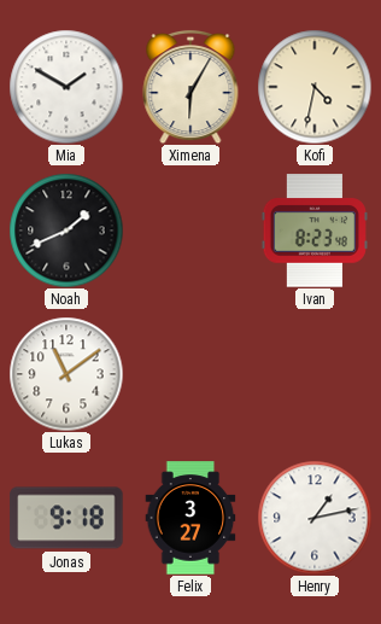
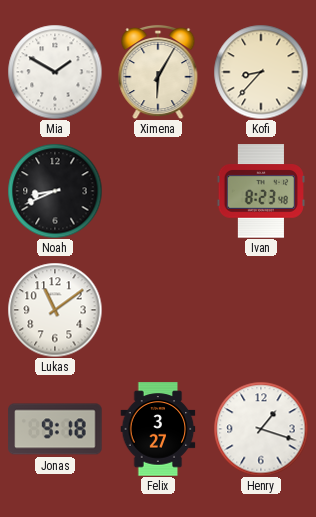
Kofi: 4:32 -> 8:37 (261, 72)
Noah: 1:41 -> 8:41 (55, 191)
Henry: 1:13 -> 1:18 (261, 429)
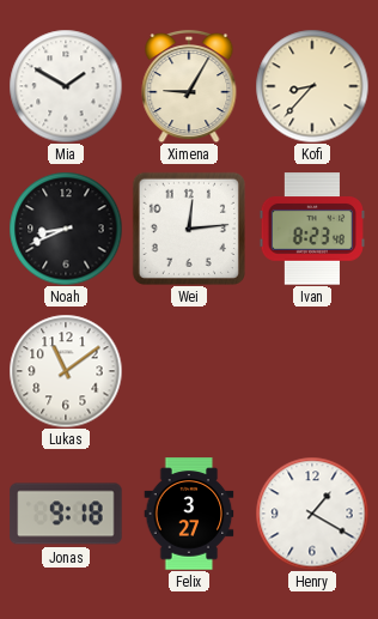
Ximena: 6:05 -> 9:05 (189, 86)
Wei: none -> 12:14 (189, 229)
Henry: 1:18 -> 1:20 (312, 514)
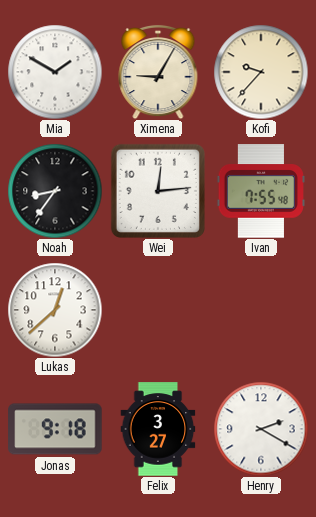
Kofi: 8:37 -> 9:37 (261, 72)
Noah: 8:41 -> 8:36 (55, 191)
Ivan: 8:23 -> 7:55 (261, 191)
Lukas: 11:09 -> 12:38 (55, 310)
Henry: 1:20 -> 2:20 (261, 429)
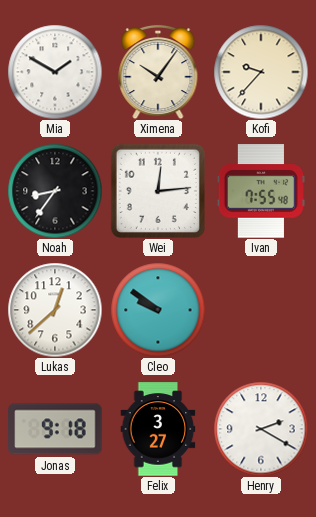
Ximena: 9:05 -> 10:06 (158, 72)
Cleo: none -> 9:51 (158, 310)
